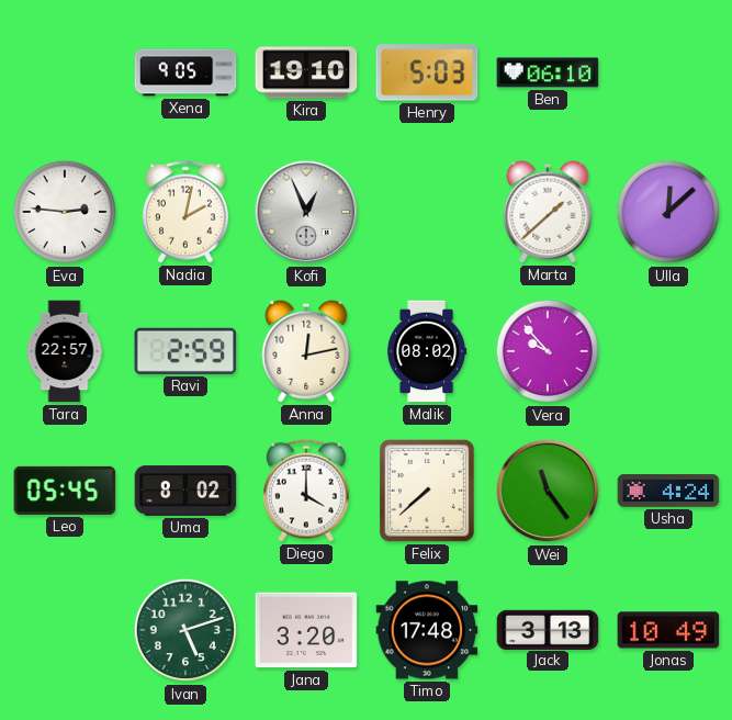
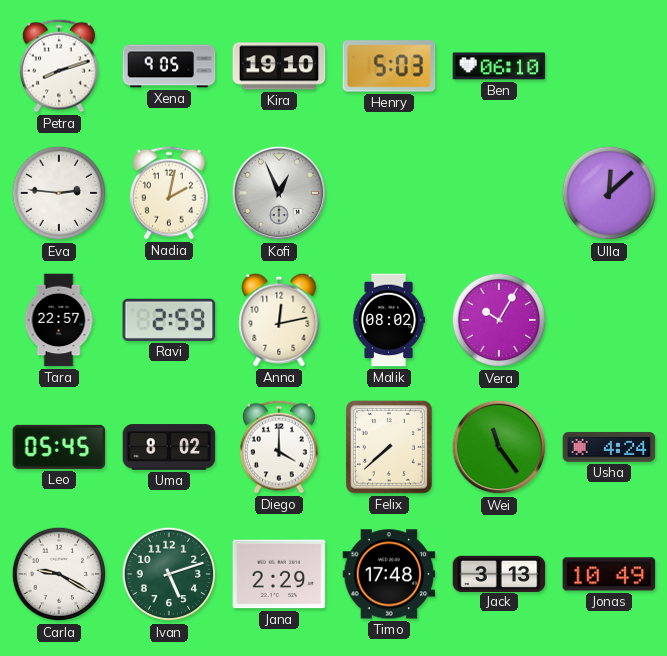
Petra: none -> 8:12 (59, 66)
Marta: 1:38 -> none (548, 212)
Vera: 9:53 -> 10:05 (499, 320)
Carla: none -> 9:20 (59, 574)
Jana: 3:20 -> 2:29 (279, 574)
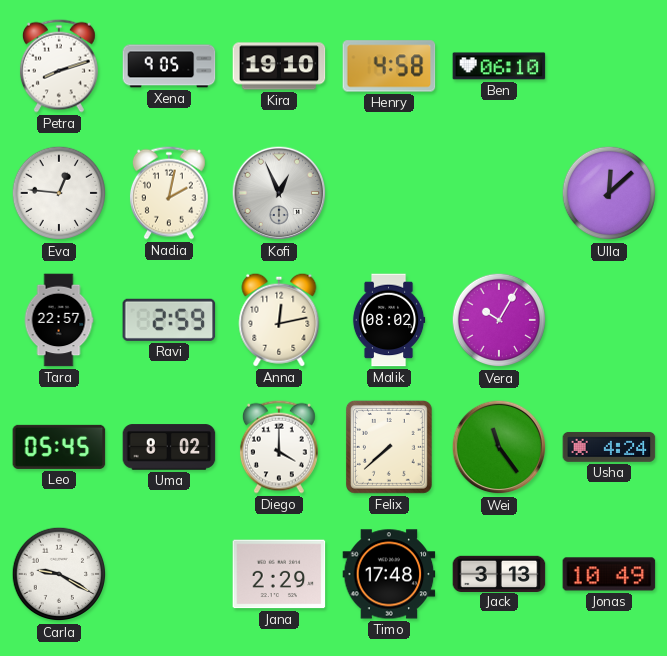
Henry: 5:03 -> 4:58 (389, 66)
Eva: 2:46 -> 12:46 (59, 193)
Ivan: 5:12 -> none (169, 574)
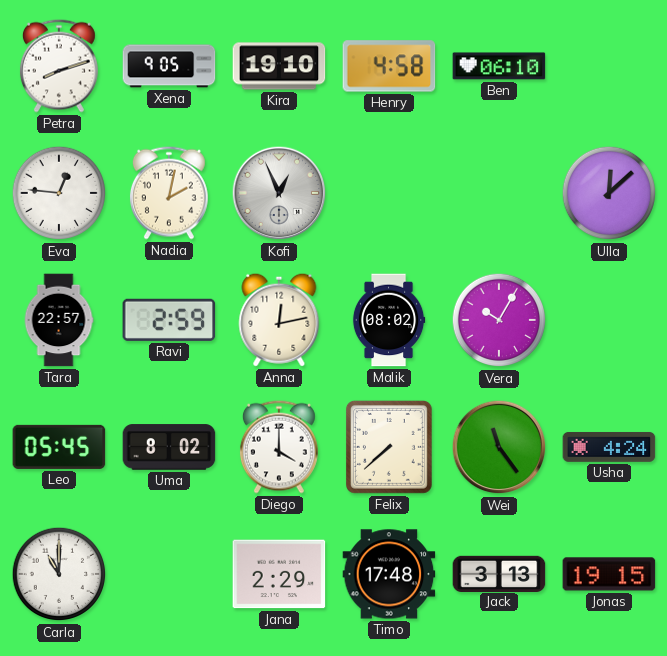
Carla: 9:20 -> 11:00 (59, 574)
Jonas: 10:49 -> 19:15 (609, 574)
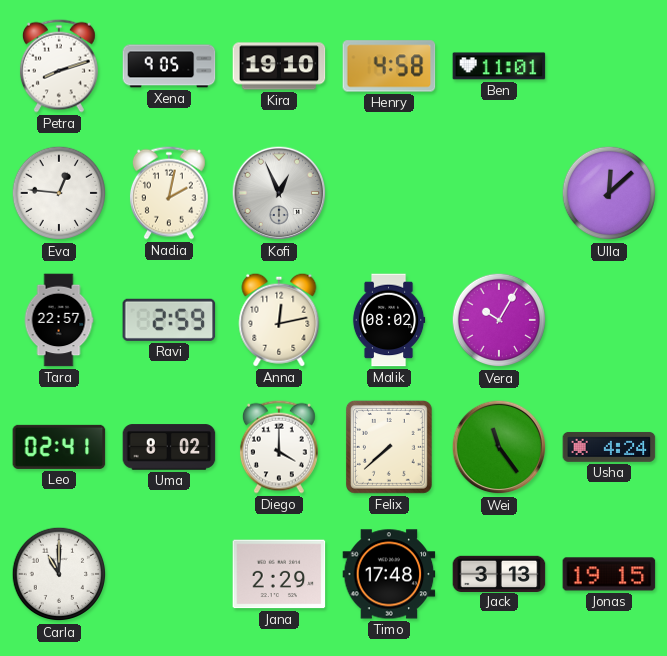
Ben: 06:10 -> 11:01 (499, 66)
Leo: 05:45 -> 02:41 (59, 447)
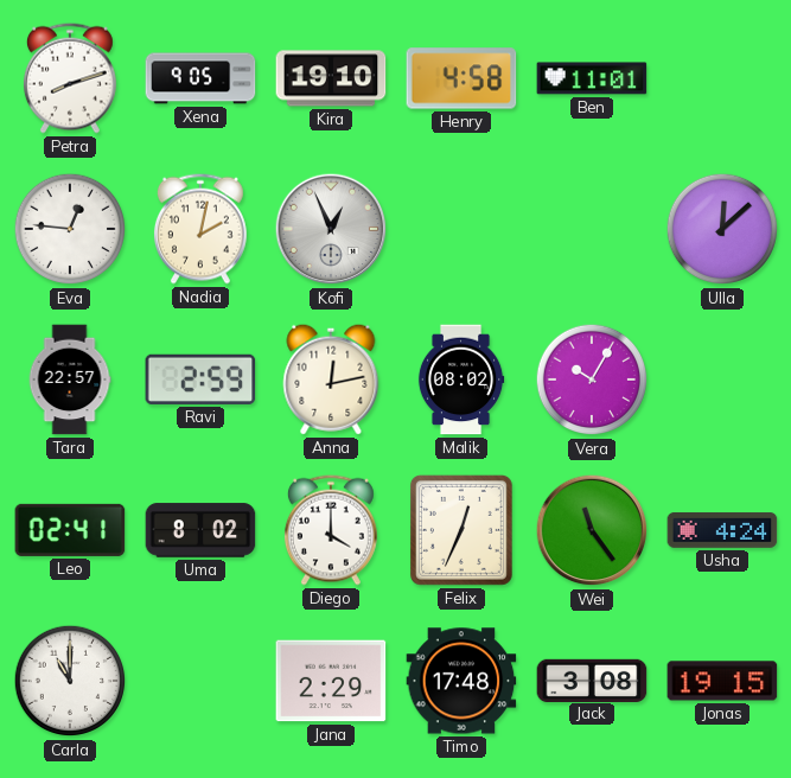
Felix: 7:38 -> 12:34 (461, 530)
Jack: 3:13 -> 3:08 (592, 680)
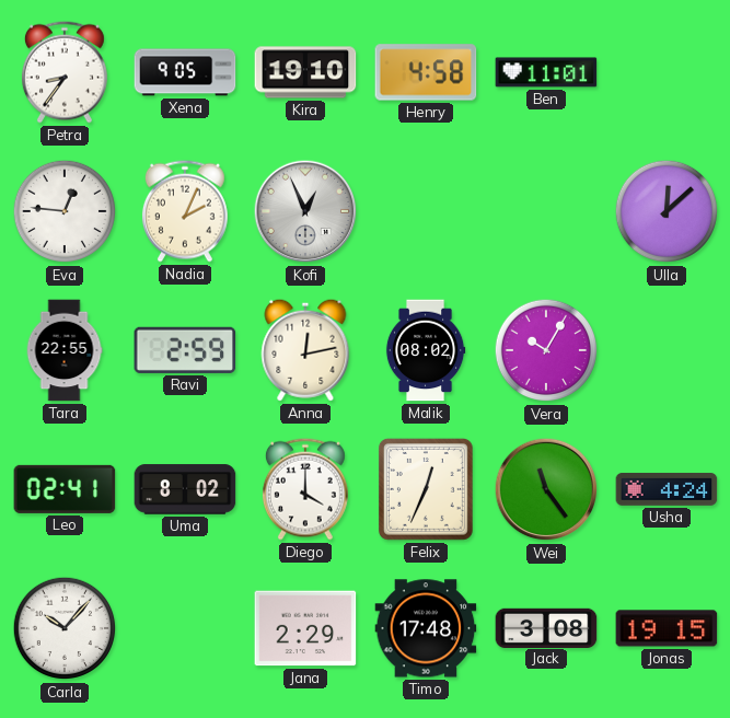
Petra: 8:12 -> 8:36 (65, 72)
Nadia: 2:02 -> 2:04 (185, 211)
Tara: 22:57 -> 22:55 (65, 350)
Carla: 11:00 -> 10:07 (65, 628)
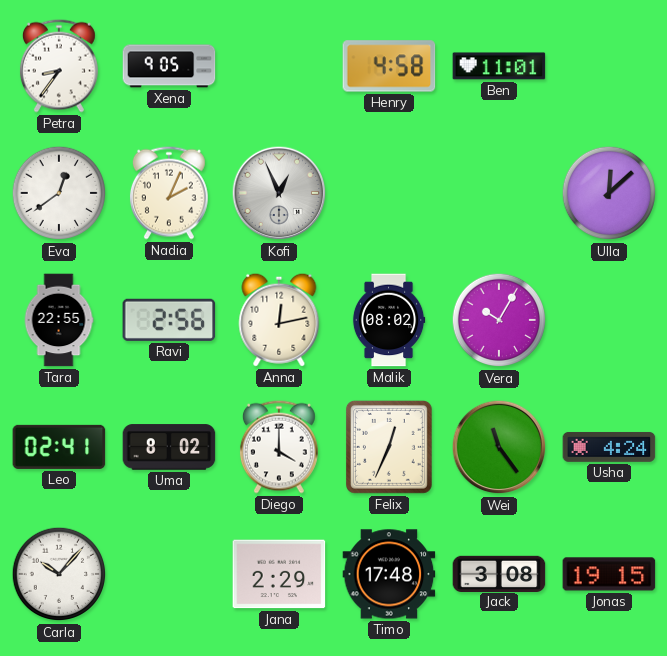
Kira: 19:10 -> none (305, 72)
Eva: 12:46 -> 12:39 (59, 193)
Ravi: 2:59 -> 2:56 (169, 320)
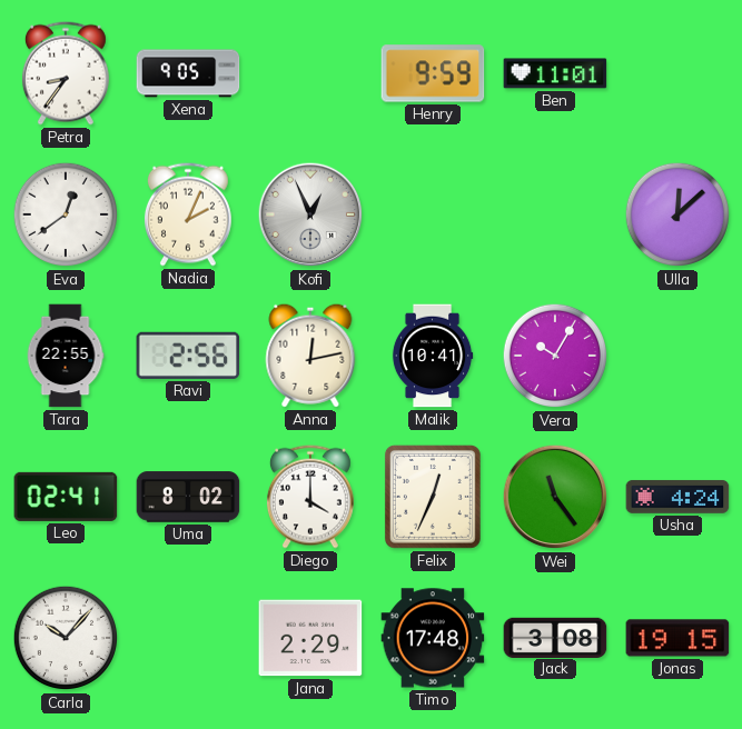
Henry: 4:58 -> 9:59 (433, 73)
Malik: 08:02 -> 10:41 (433, 356)
